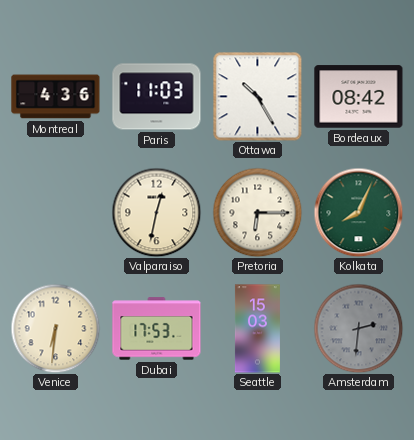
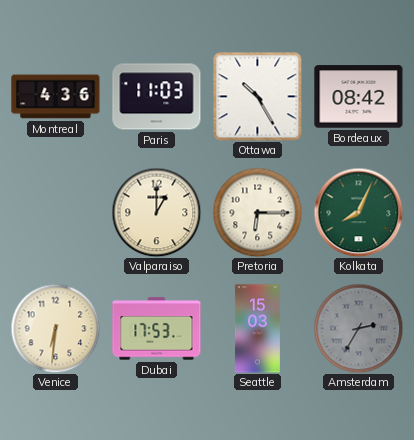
Valparaiso: 12:32 -> 1:00 (156, 212)
Amsterdam: 2:31 -> 2:35 (358, 328)
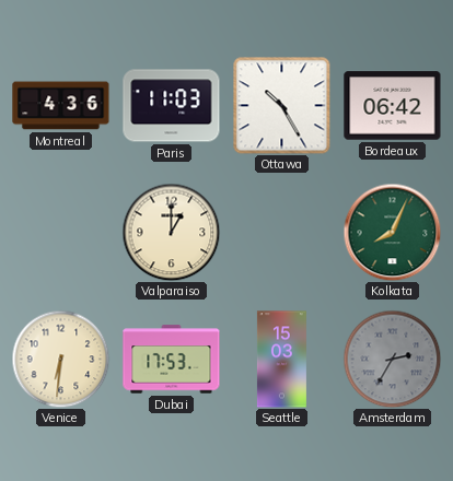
Bordeaux: 08:42 -> 06:42 (393, 106)
Pretoria: 6:15 -> none (257, 212)
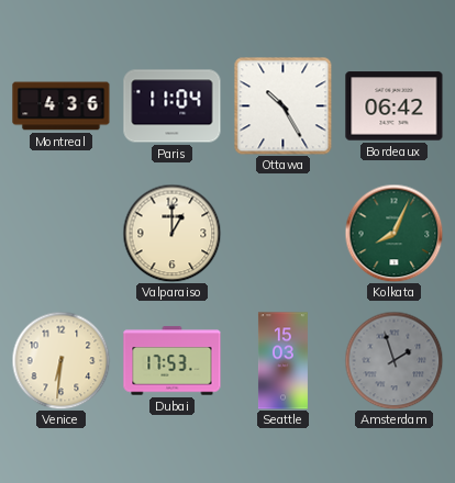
Paris: 11:03 -> 11:04 (173, 106)
Amsterdam: 2:35 -> 1:57 (393, 360)
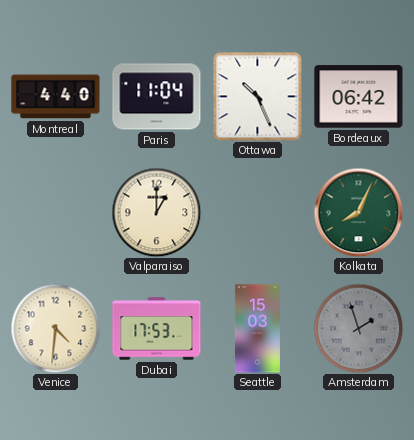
Montreal: 4:36 -> 4:40 (56, 97)
Ottawa: 10:25 -> 10:26 (257, 96)
Venice: 6:31 -> 4:31 (55, 328)
